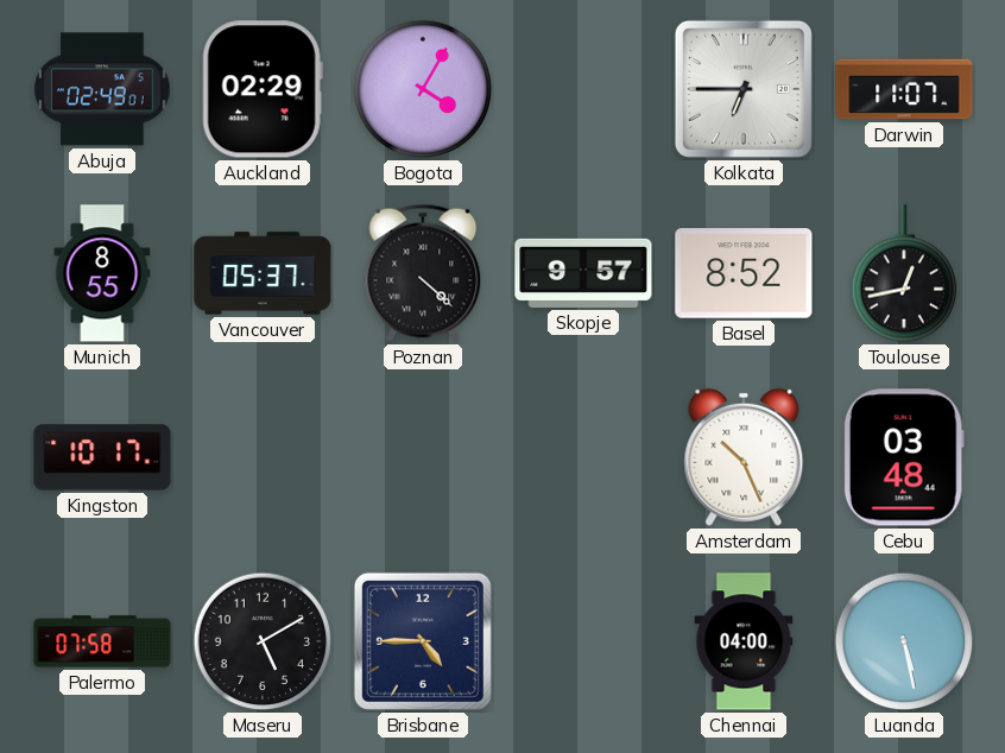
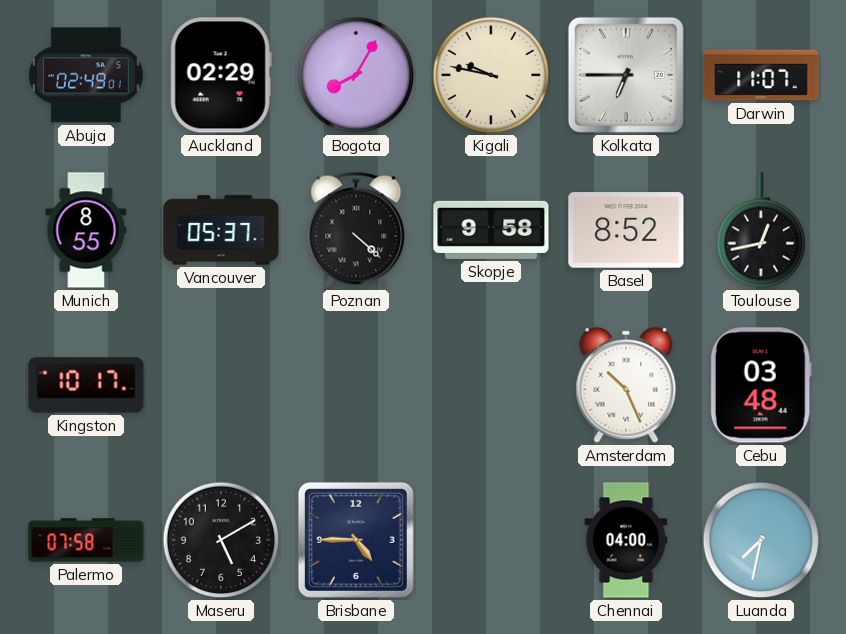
Bogota: 4:05 -> 8:05 (356, 75)
Kigali: none -> 9:47 (491, 75)
Skopje: 9:57 -> 9:58 (491, 230)
Luanda: 5:28 -> 7:32 (761, 540)
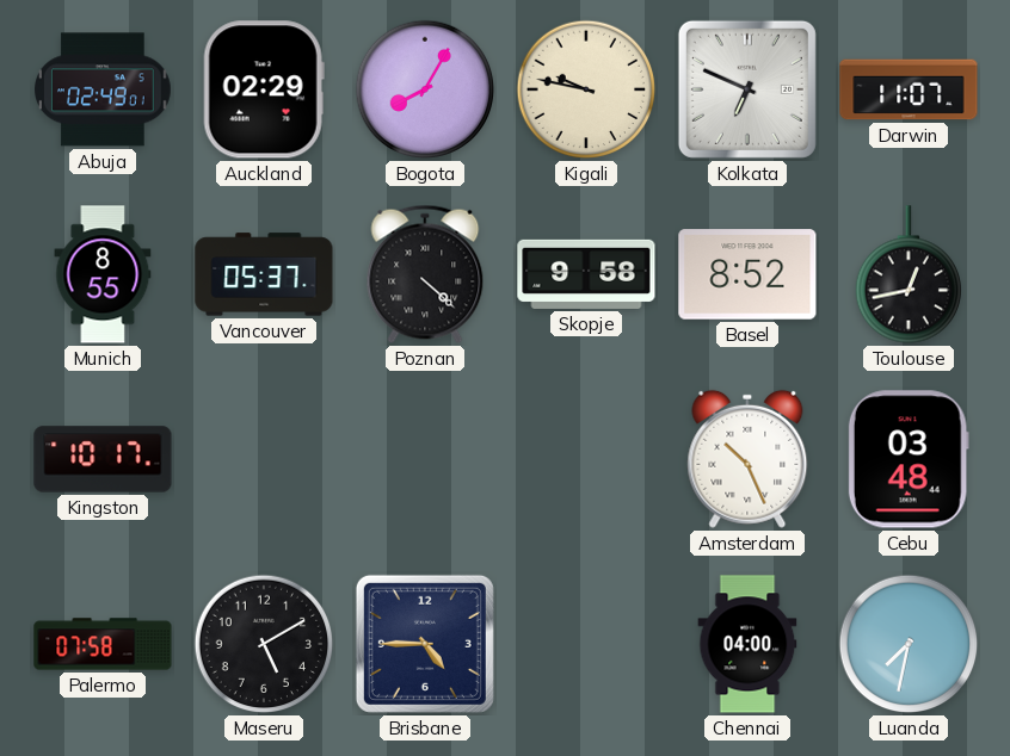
Kolkata: 6:45 -> 6:49 (747, 89)
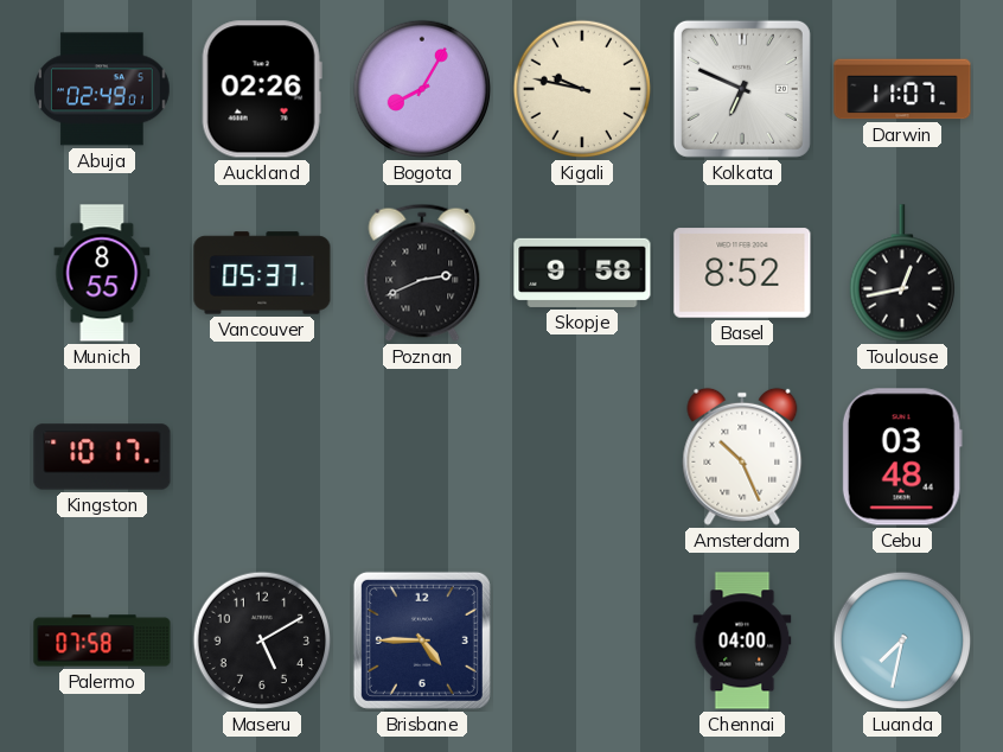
Auckland: 02:29 -> 02:26 (262, 89)
Poznan: 4:22 -> 2:41 (422, 273)
